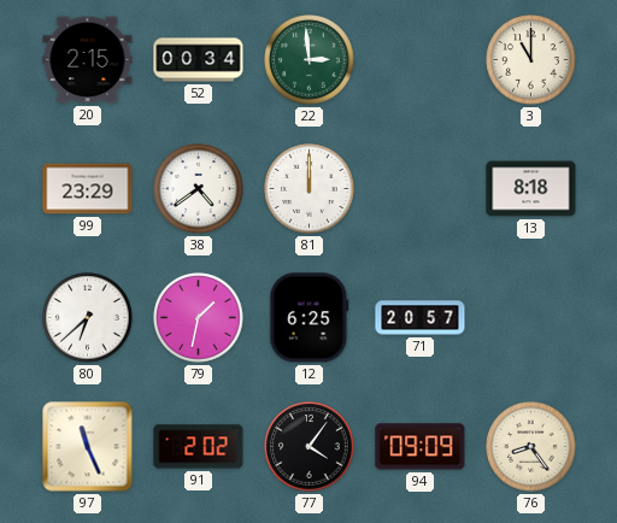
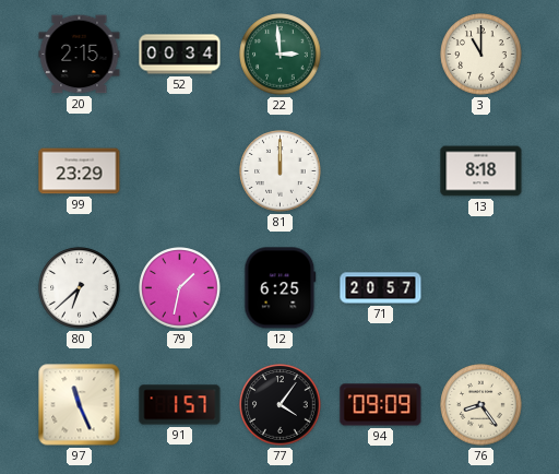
38: 4:39 -> none (199, 189)
91: 2:02 -> 1:57 (180, 405)
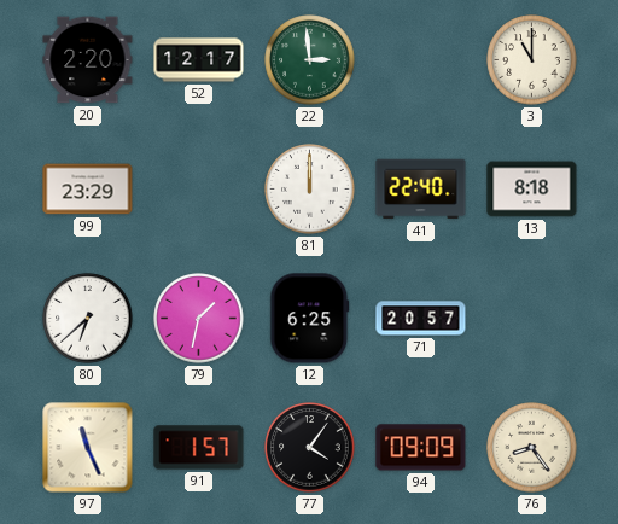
20: 2:15 -> 2:20 (88, 60)
52: 00:34 -> 12:17 (199, 60)
41: none -> 22:40 (421, 190)
